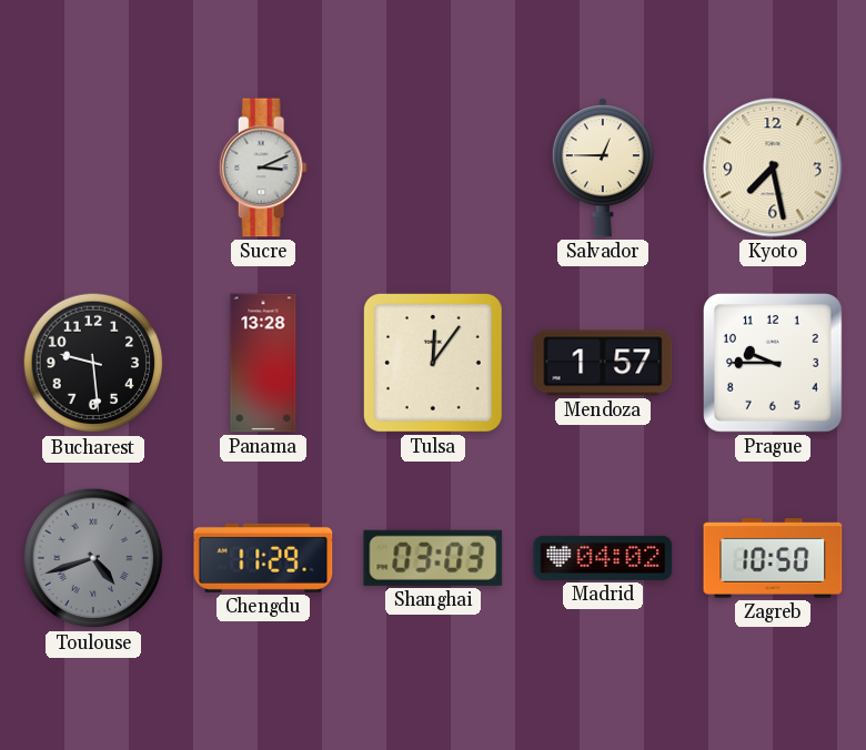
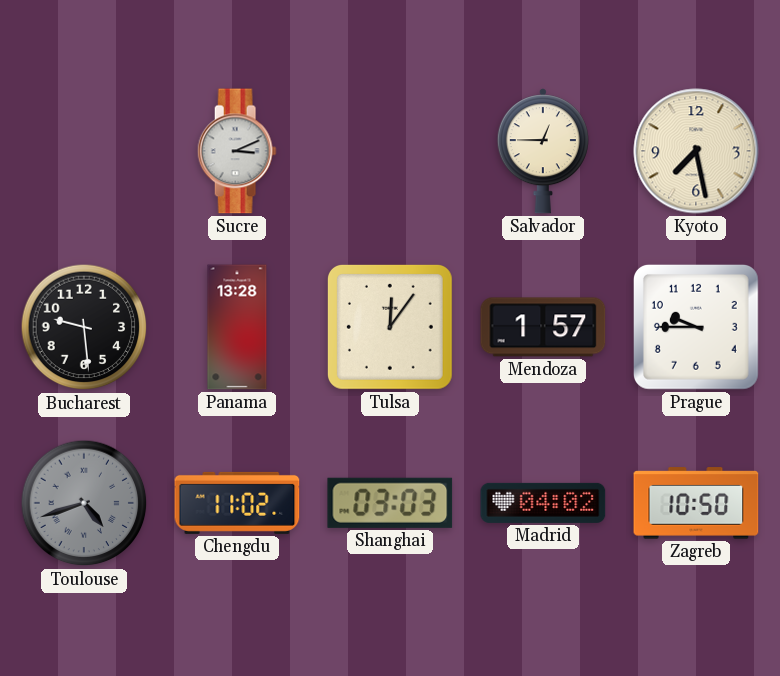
Chengdu: 11:29 -> 11:02 (237, 503)
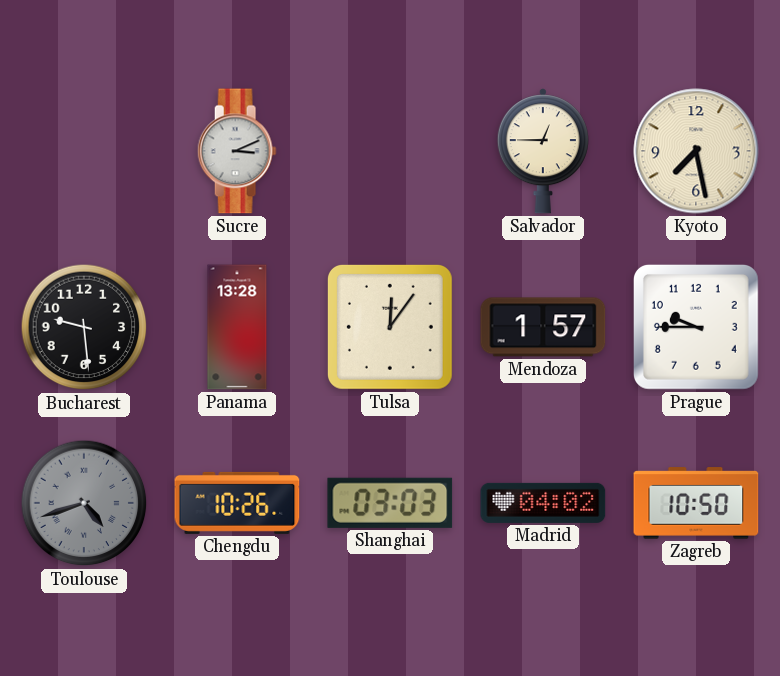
Chengdu: 11:02 -> 10:26 (237, 503)
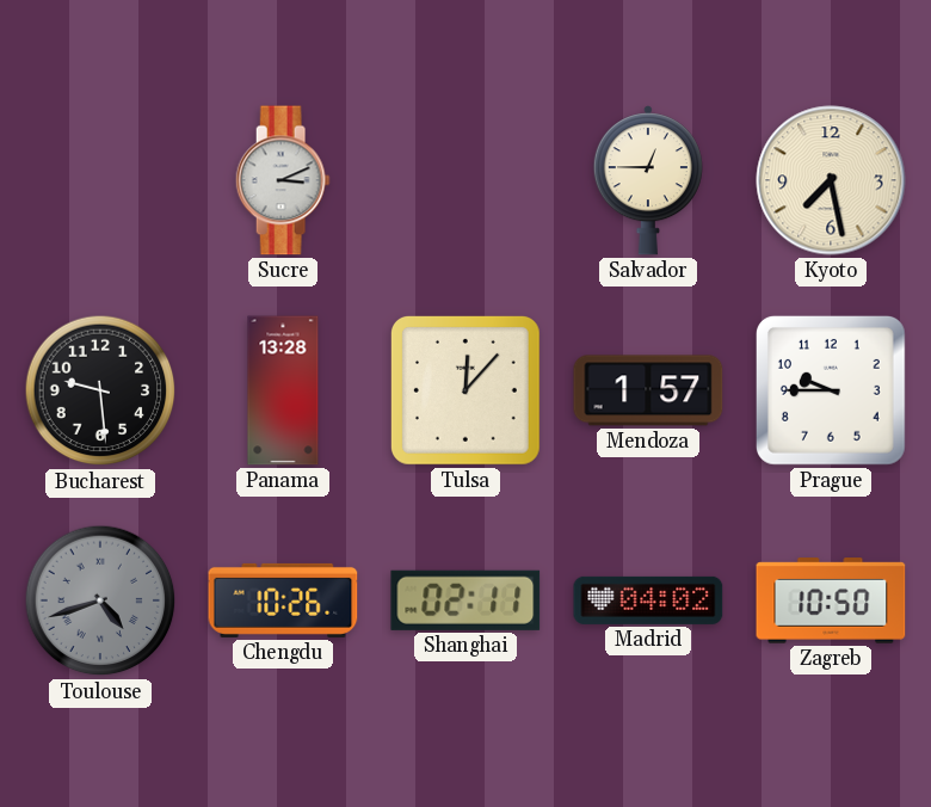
Tulsa: 12:06 -> 12:07 (465, 390)
Shanghai: 03:03 -> 02:11 (465, 600)
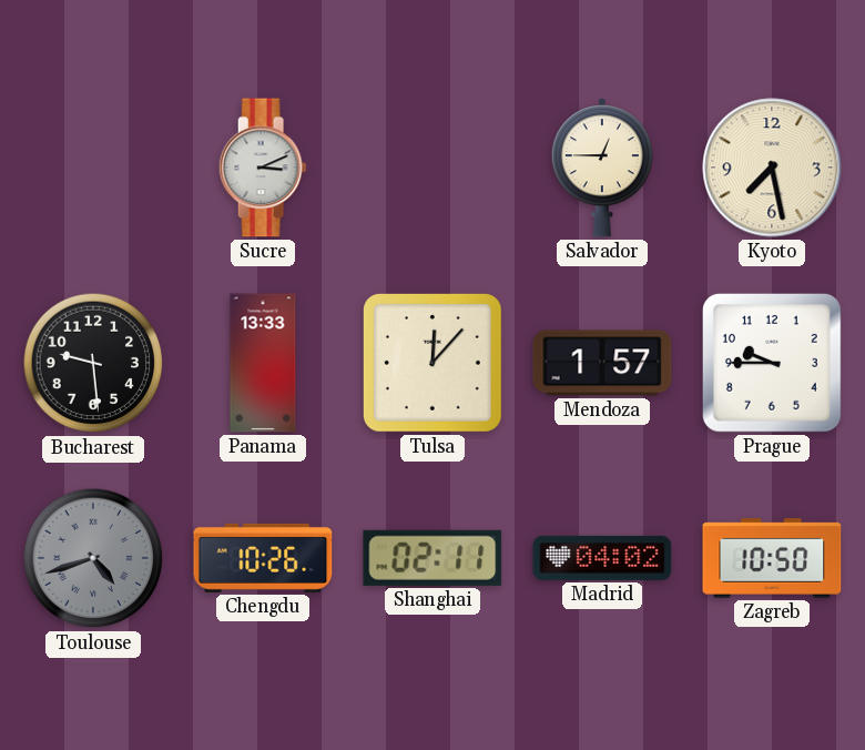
Panama: 13:28 -> 13:33 (263, 363)
